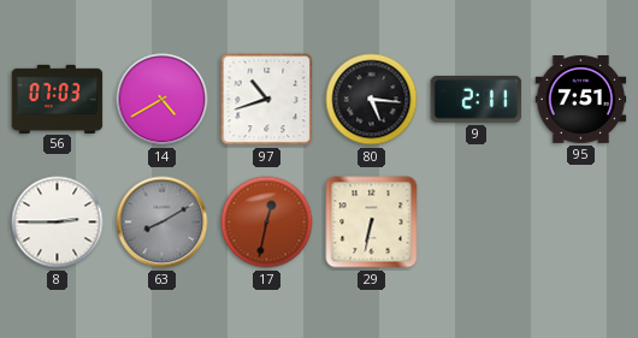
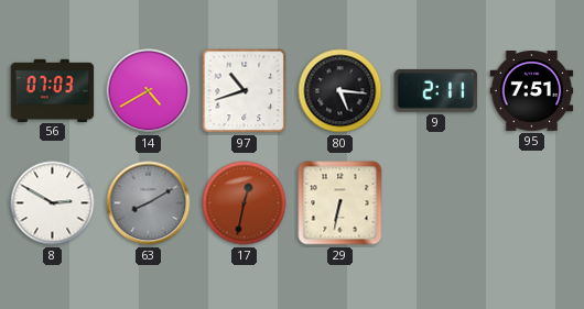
8: 2:45 -> 2:50 (53, 203)
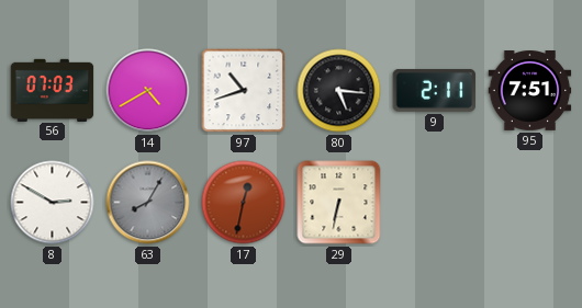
63: 8:10 -> 8:05 (148, 203)
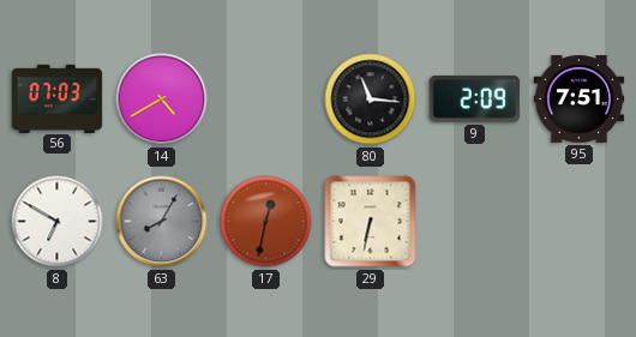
97: 10:42 -> none (244, 91)
80: 5:16 -> 11:16 (371, 100)
9: 2:11 -> 2:09 (475, 98)
8: 2:50 -> 6:50 (58, 222)
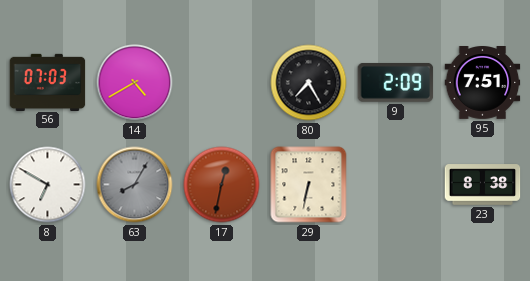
80: 11:16 -> 7:25 (309, 83)
23: none -> 8:38 (483, 185)
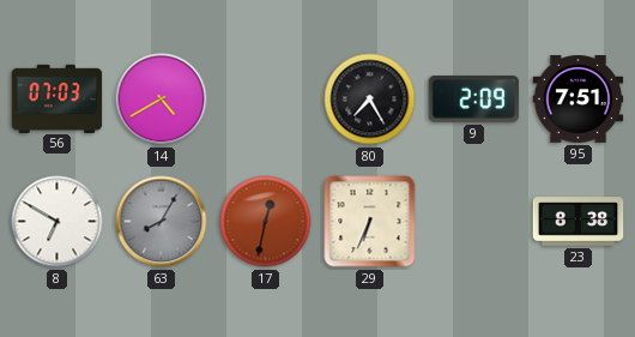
29: 6:32 -> 6:34 (370, 222)
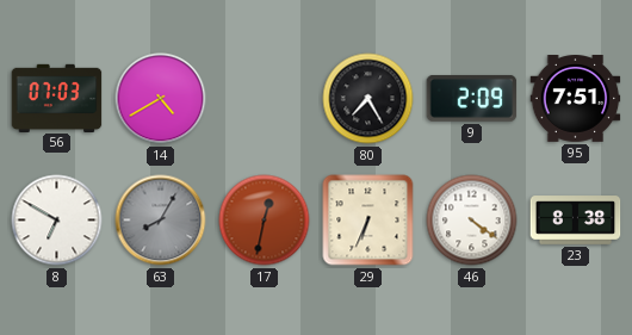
46: none -> 4:21 (472, 221)
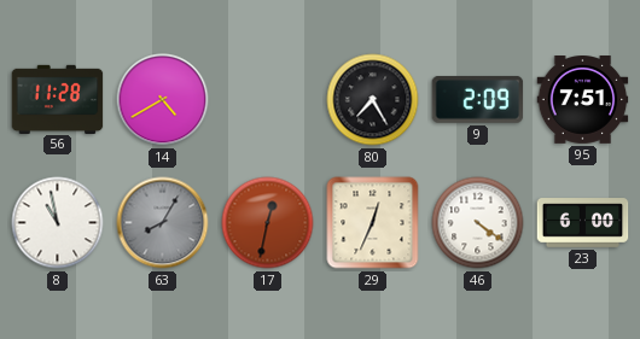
56: 07:03 -> 11:28 (58, 99)
8: 6:50 -> 10:58 (58, 223)
29: 6:34 -> 12:34 (373, 223)
23: 8:38 -> 6:00 (583, 223)
